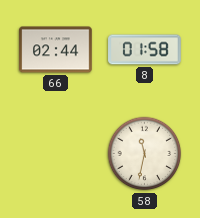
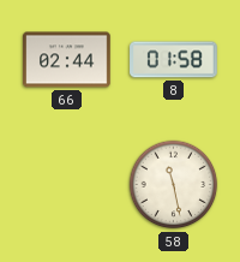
58: 11:32 -> 11:28 (174, 185)
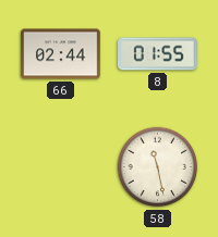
8: 01:58 -> 01:55 (158, 54)
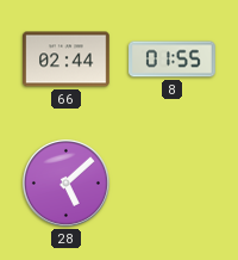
28: none -> 5:08 (65, 182)
58: 11:28 -> none (158, 167)
